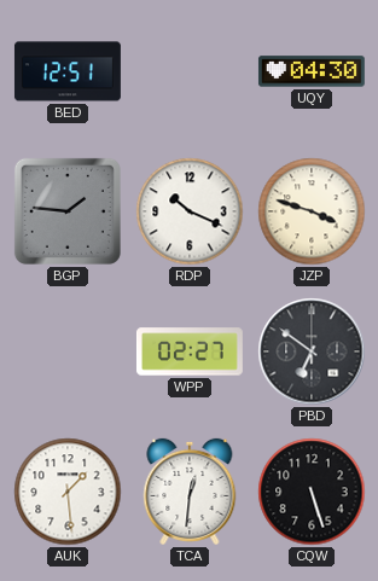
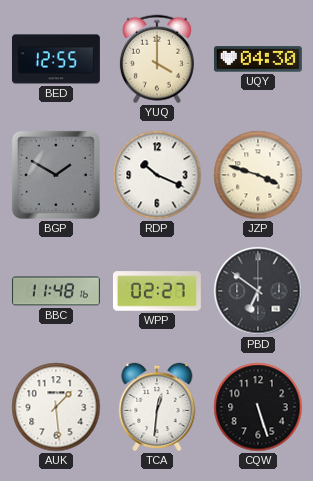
BED: 12:51 -> 12:55 (56, 59)
YUQ: none -> 4:00 (157, 59)
BGP: 1:46 -> 1:50 (56, 175)
BBC: none -> 11:48 (56, 291)
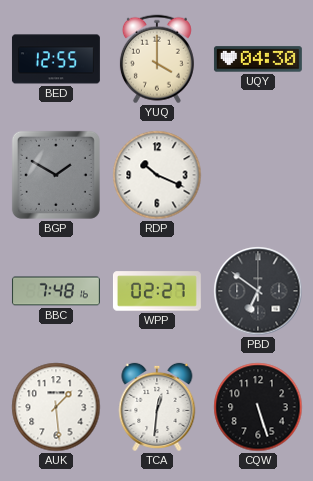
JZP: 3:48 -> none (258, 175)
BBC: 11:48 -> 7:48 (56, 291)
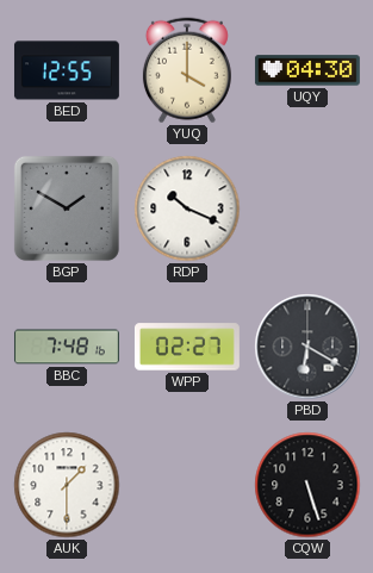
PBD: 6:51 -> 6:20 (307, 347)
AUK: 1:29 -> 1:30 (67, 485)
TCA: 12:31 -> none (157, 407)
